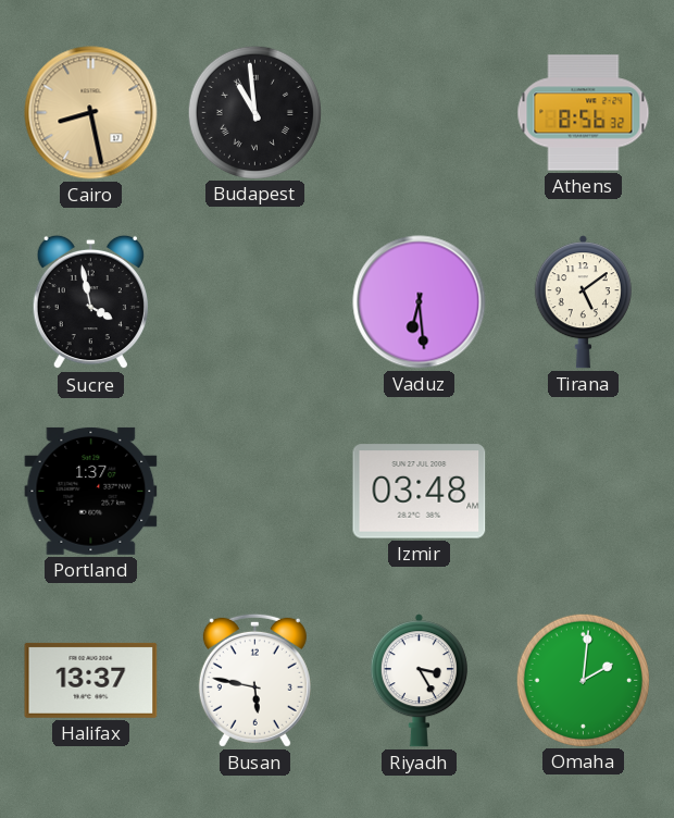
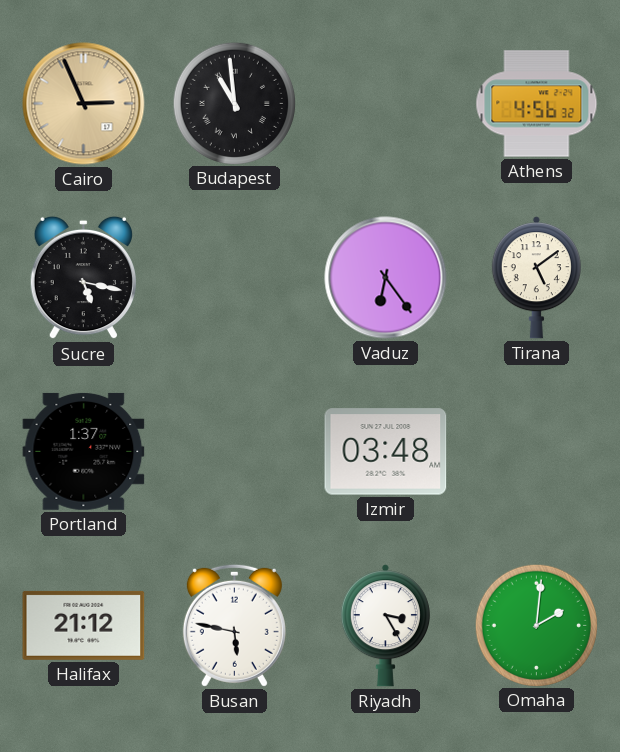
Cairo: 8:28 -> 2:56 (84, 104)
Athens: 8:56 -> 4:56 (537, 104)
Sucre: 3:58 -> 5:17 (83, 278)
Vaduz: 6:29 -> 6:24 (386, 278)
Halifax: 13:37 -> 21:12 (84, 625)
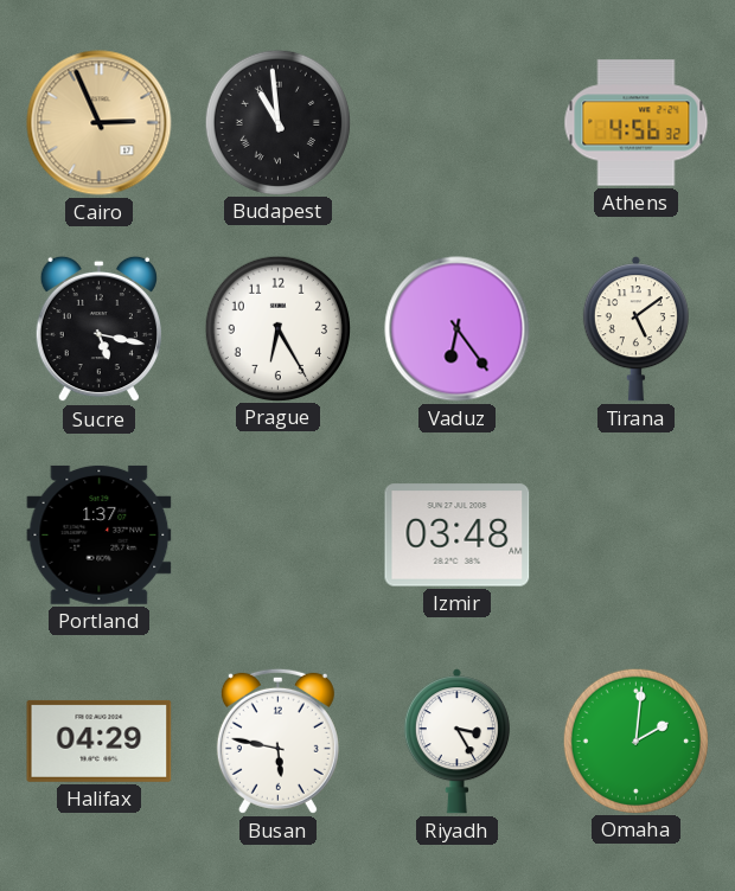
Prague: none -> 6:25 (277, 328)
Halifax: 21:12 -> 04:29 (100, 741)
